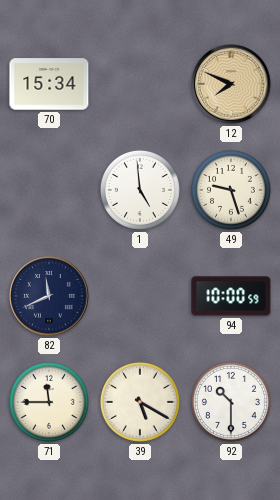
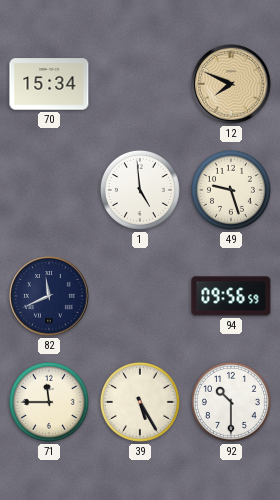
94: 10:00 -> 09:56 (231, 296)
39: 5:20 -> 5:25 (140, 402)
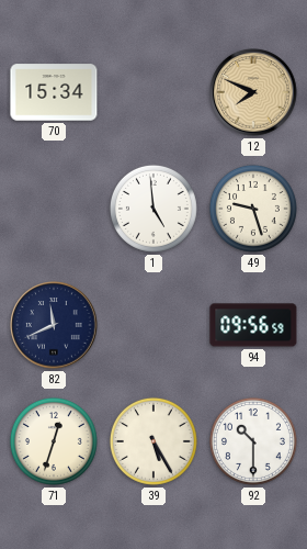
71: 11:45 -> 12:33 (54, 441)
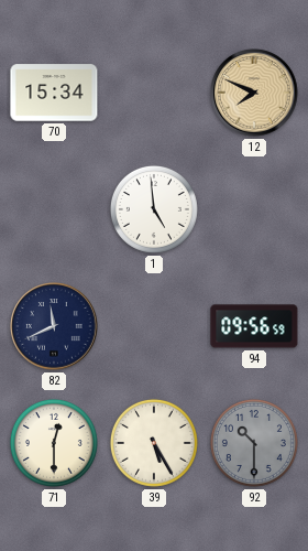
49: 9:27 -> none (253, 209)
71: 12:33 -> 12:30 (54, 443)
92 dial: white -> grey (254, 443)
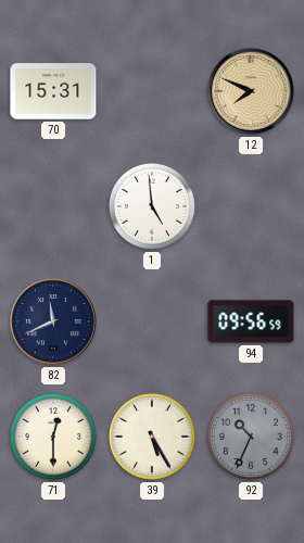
70: 15:34 -> 15:31 (53, 91)
92: 10:30 -> 10:34 (251, 437)
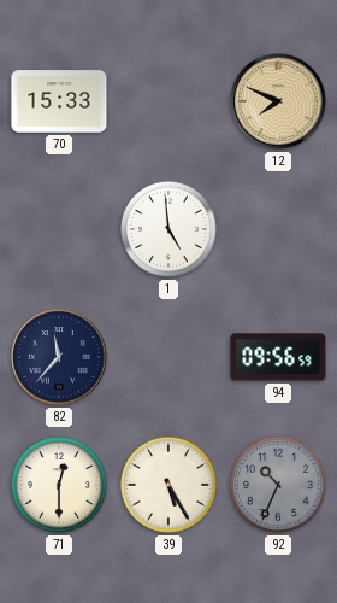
70: 15:31 -> 15:33 (59, 101)
82: 11:41 -> 11:37 (59, 357)
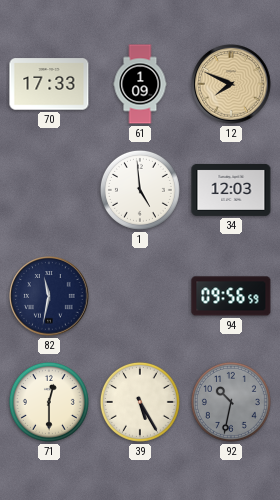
70: 15:33 -> 17:33 (49, 84)
61: none -> 1:09 (140, 84)
34: none -> 12:03 (231, 190)
82: 11:37 -> 11:32 (49, 296)
92: 10:34 -> 10:32 (231, 402)
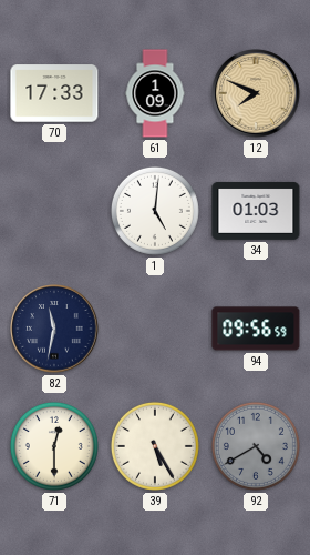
1: 4:59 -> 5:01 (155, 211)
34: 12:03 -> 01:03 (256, 211)
92: 10:32 -> 4:40 (256, 446)
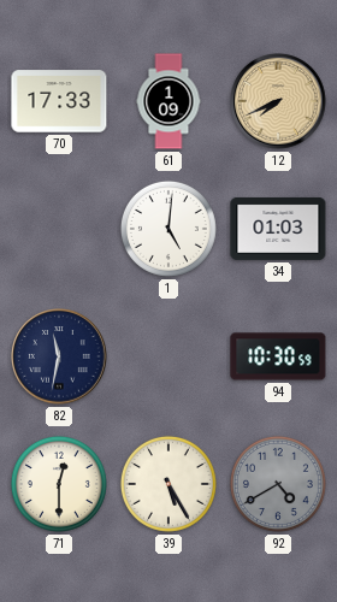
12: 7:49 -> 7:41 (278, 101)
94: 09:56 -> 10:30 (278, 356)
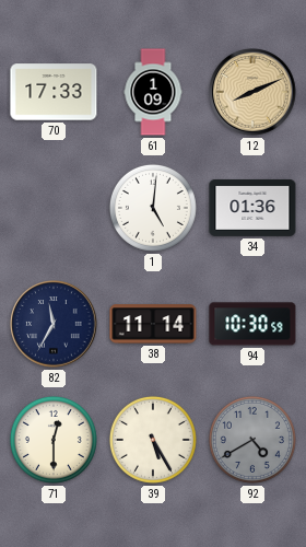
12: 7:41 -> 8:11 (252, 92)
34: 01:03 -> 01:36 (252, 208)
82: 11:32 -> 11:35 (54, 324)
38: none -> 11:14 (153, 324)
